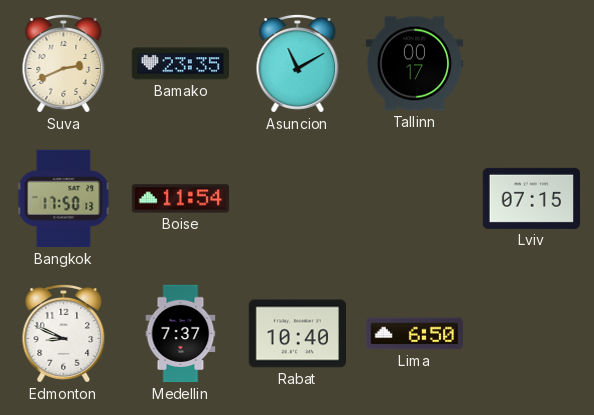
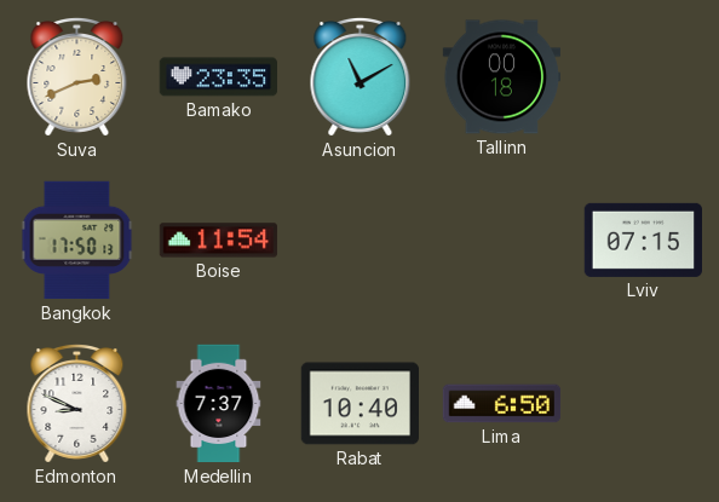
Tallinn: 00:17 -> 00:18 (502, 77)
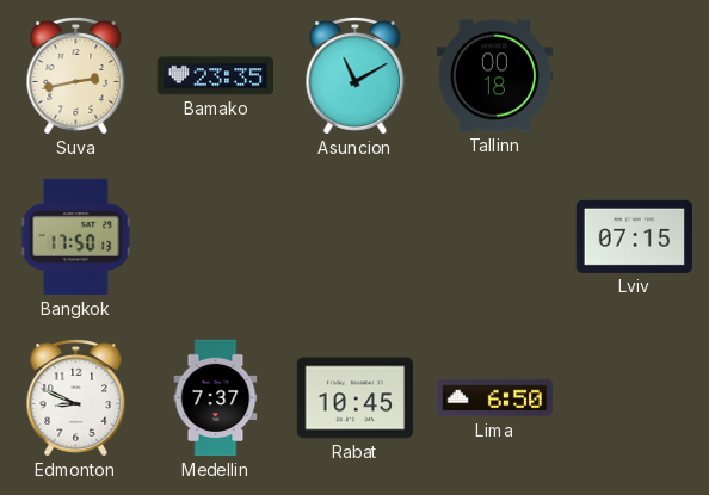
Suva: 2:41 -> 2:43 (76, 76)
Boise: 11:54 -> none (219, 241)
Rabat: 10:40 -> 10:45 (354, 398)
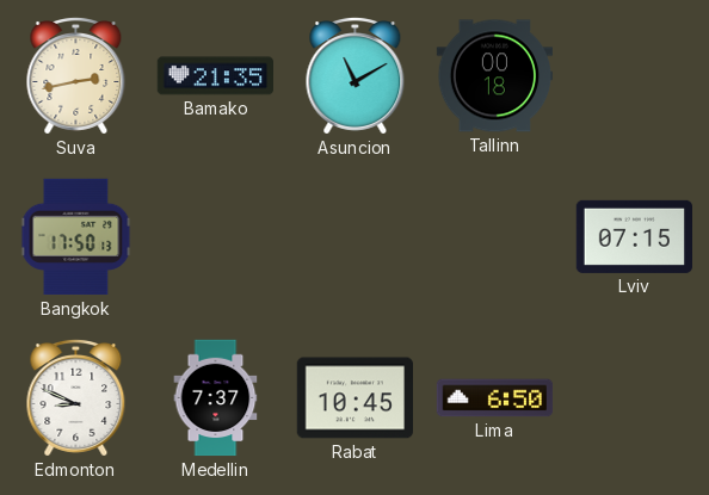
Bamako: 23:35 -> 21:35 (216, 76)
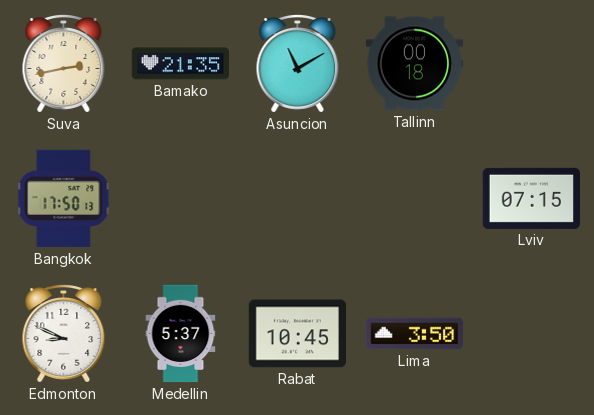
Medellin: 7:37 -> 5:37 (181, 334)
Lima: 6:50 -> 3:50 (415, 334)
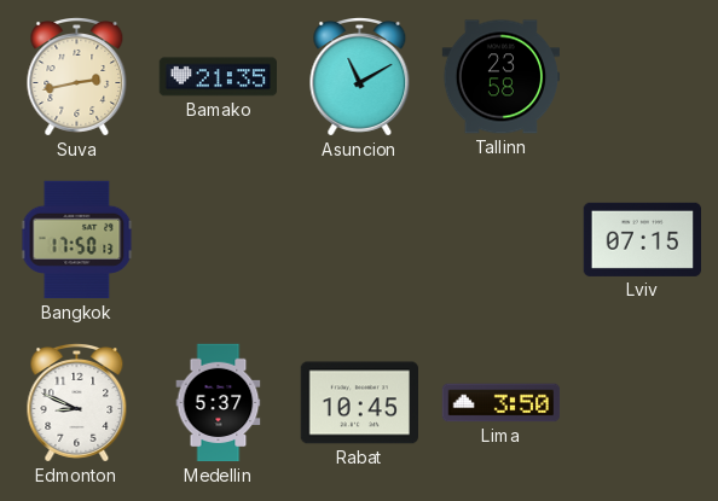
Tallinn: 00:18 -> 23:58 (502, 77)
